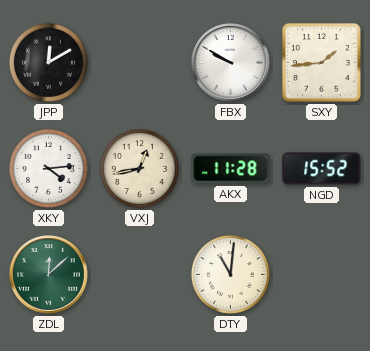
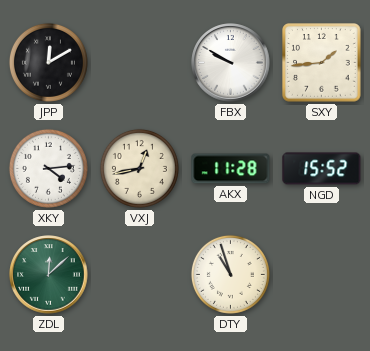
DTY: 11:01 -> 10:57 (230, 274)
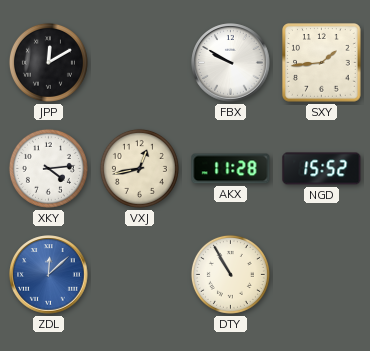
ZDL dial: green -> blue (49, 275)
DTY: 10:57 -> 10:55 (230, 274)
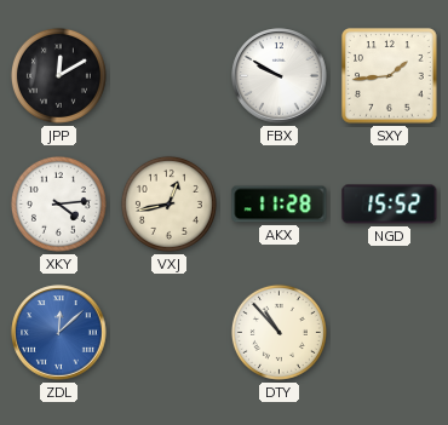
DTY: 10:55 -> 10:53 (278, 332)
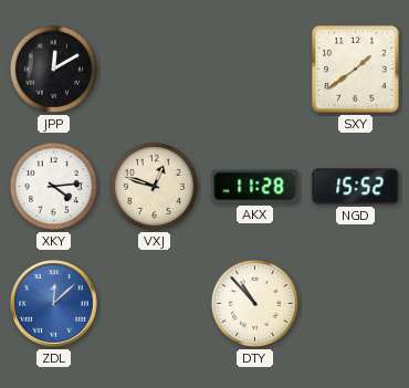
FBX: 9:50 -> none (280, 76)
SXY: 1:44 -> 1:39 (356, 70)
VXJ: 12:43 -> 12:48 (154, 186)
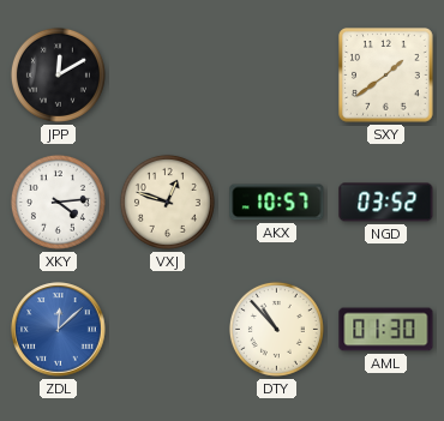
AKX: 11:28 -> 10:57 (277, 203)
NGD: 15:52 -> 03:52 (386, 203)
AML: none -> 01:30 (386, 330)
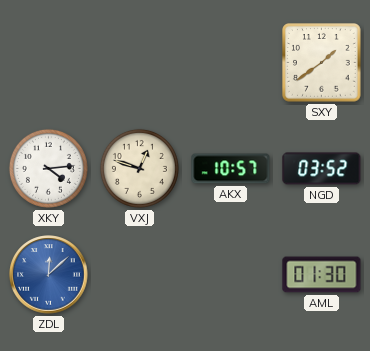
JPP: 12:10 -> none (58, 74)
DTY: 10:53 -> none (276, 329)
